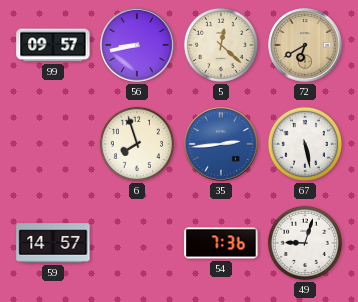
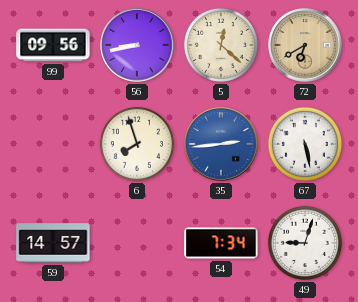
99: 09:57 -> 09:56 (53, 45)
54: 7:36 -> 7:34 (221, 243)
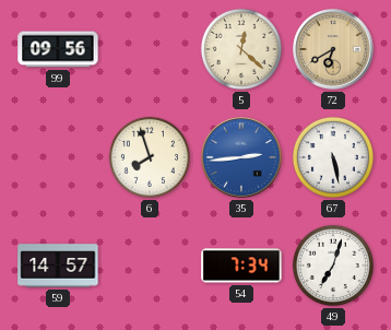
56: 8:43 -> none (137, 45)
49: 9:03 -> 7:03 (333, 266)
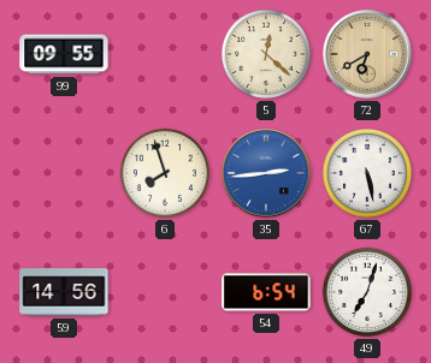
99: 09:56 -> 09:55 (64, 54)
59: 14:57 -> 14:56 (64, 292)
54: 7:34 -> 6:54 (266, 292)
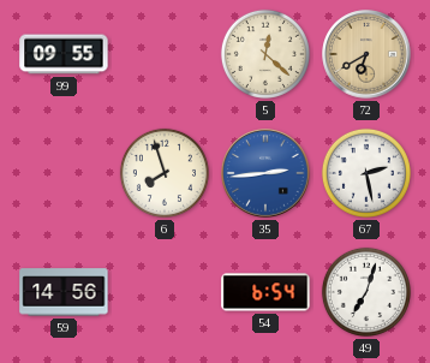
67: 5:28 -> 2:28 (366, 173)
